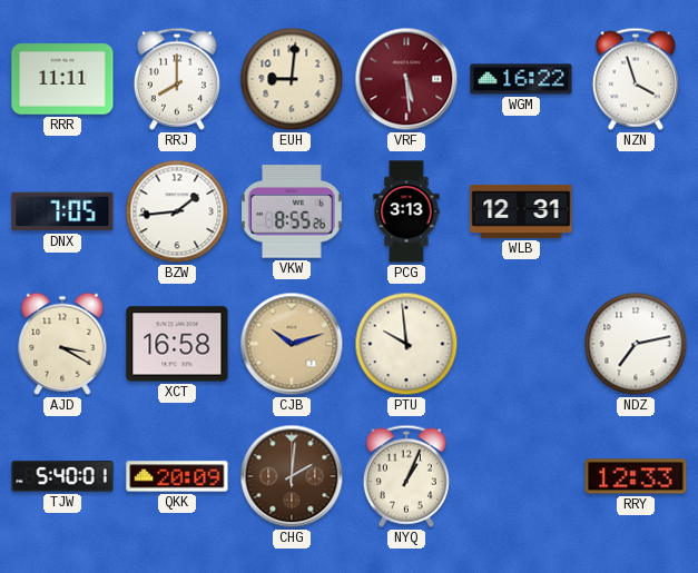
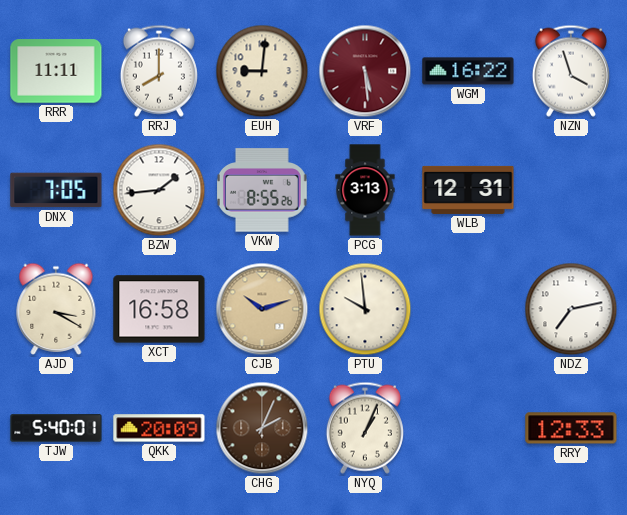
CHG: 2:01 -> 2:04 (262, 428)
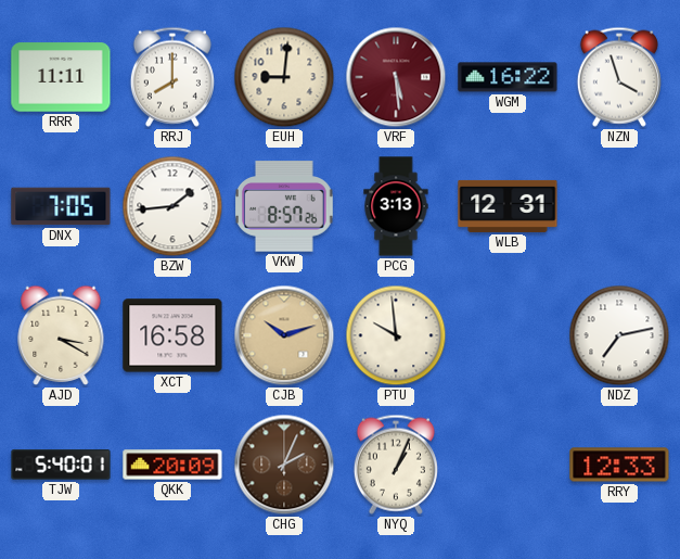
VKW: 8:55 -> 8:57 (285, 206)
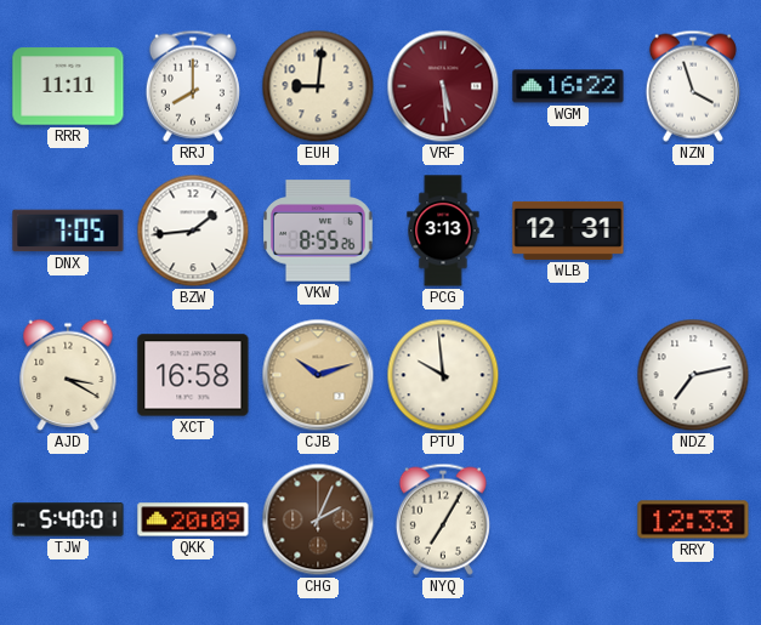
VKW: 8:57 -> 8:55 (319, 231)
NYQ: 1:04 -> 7:05 (443, 519)
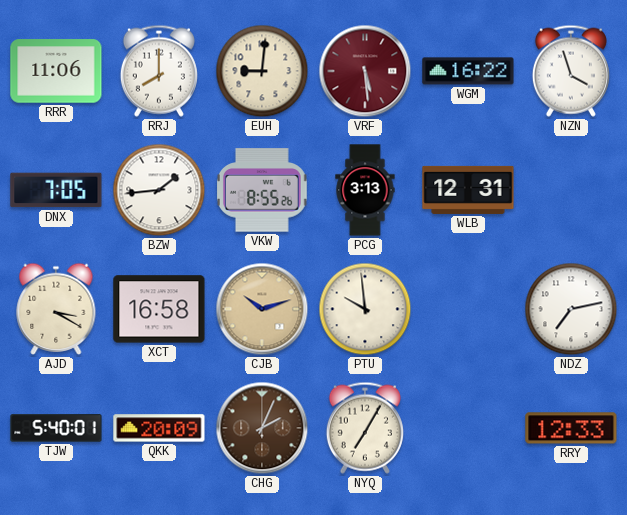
RRR: 11:11 -> 11:06 (56, 71)
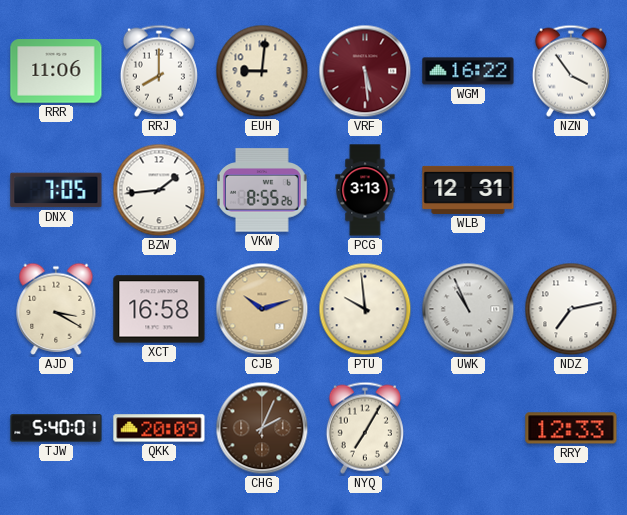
NZN: 3:57 -> 3:54 (571, 71)
UWK: none -> 10:56 (468, 309)
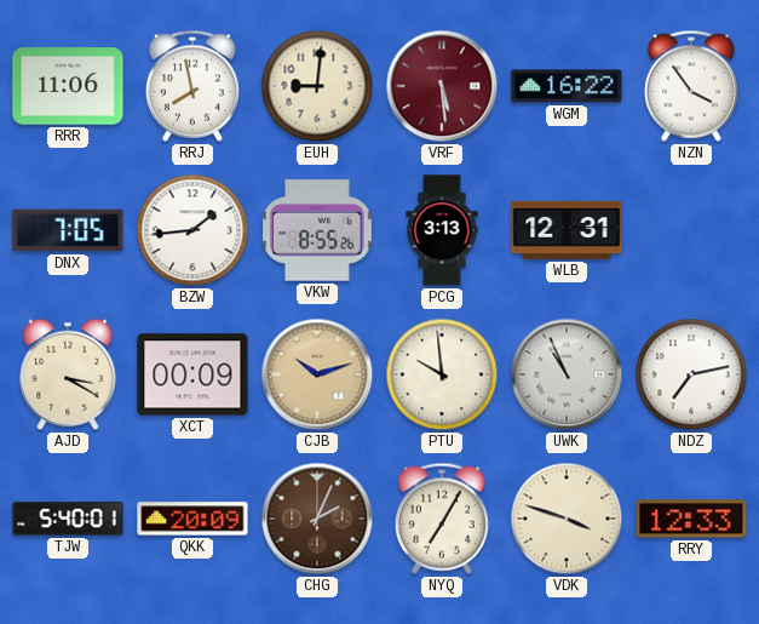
RRJ: 8:00 -> 7:58 (192, 86)
XCT: 16:58 -> 00:09 (192, 374)
VDK: none -> 3:48 (567, 519)
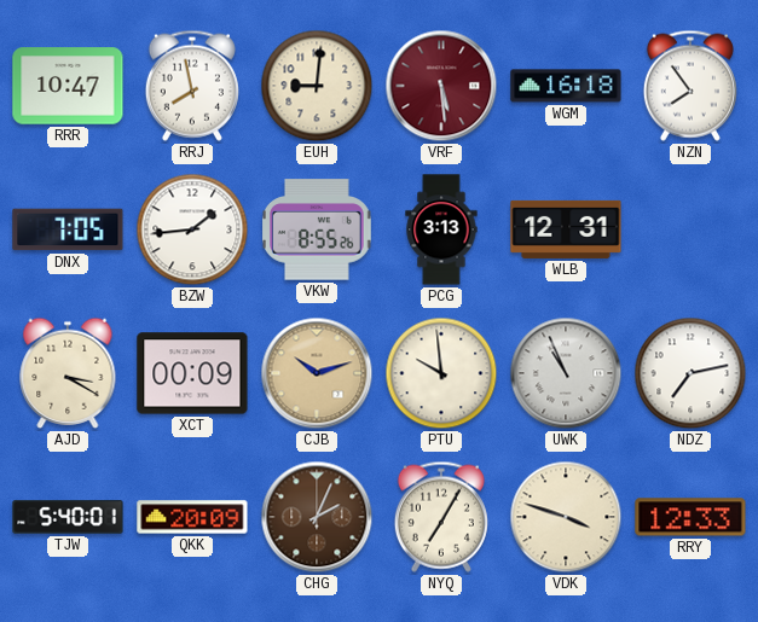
RRR: 11:06 -> 10:47 (68, 86)
WGM: 16:22 -> 16:18 (566, 86)
NZN: 3:54 -> 7:54 (690, 86)
